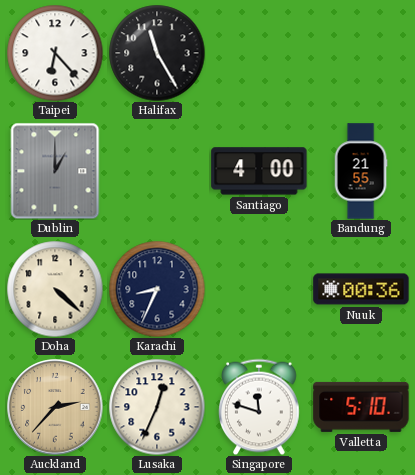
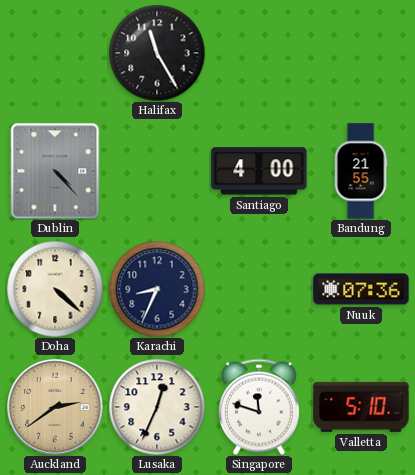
Taipei: 6:23 -> none (55, 53)
Dublin: 1:00 -> 4:23 (55, 171)
Nuuk: 00:36 -> 07:36 (361, 289)
Auckland: 2:37 -> 2:39 (55, 407)
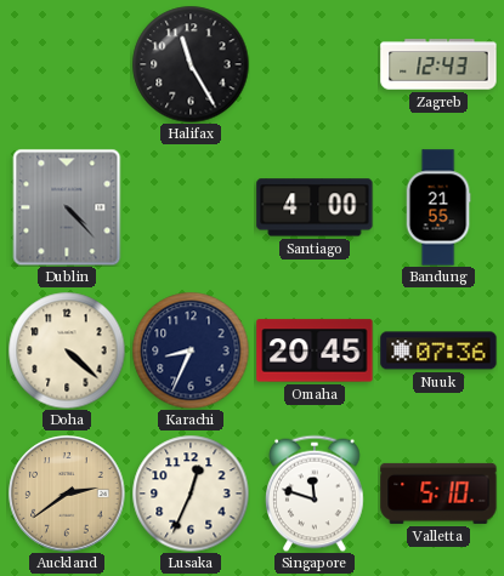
Zagreb: none -> 12:43 (438, 64)
Omaha: none -> 20:45 (315, 350)
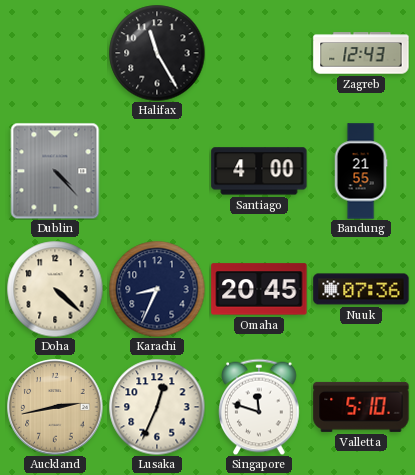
Auckland: 2:39 -> 2:43 (55, 407)
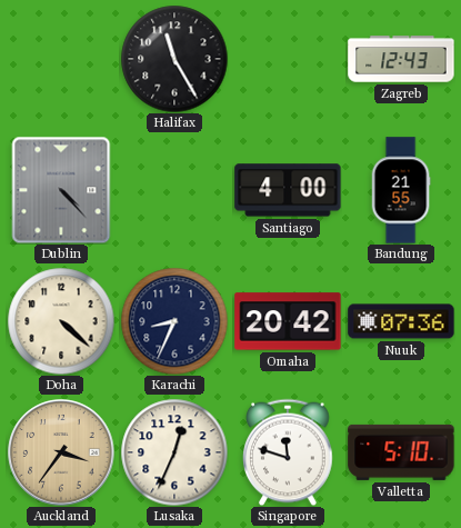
Omaha: 20:45 -> 20:42 (288, 321)
Auckland: 2:43 -> 3:36 (61, 452)
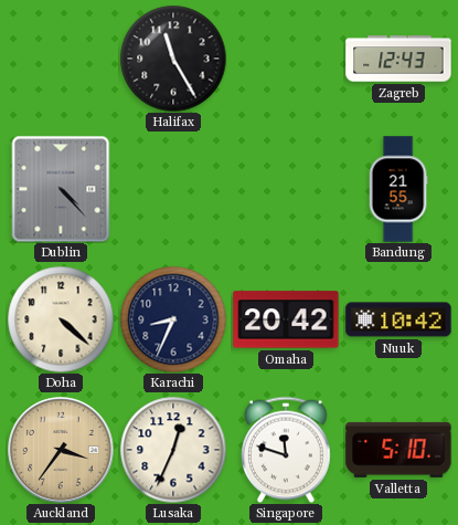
Santiago: 4:00 -> none (288, 190)
Nuuk: 07:36 -> 10:42 (398, 319)
